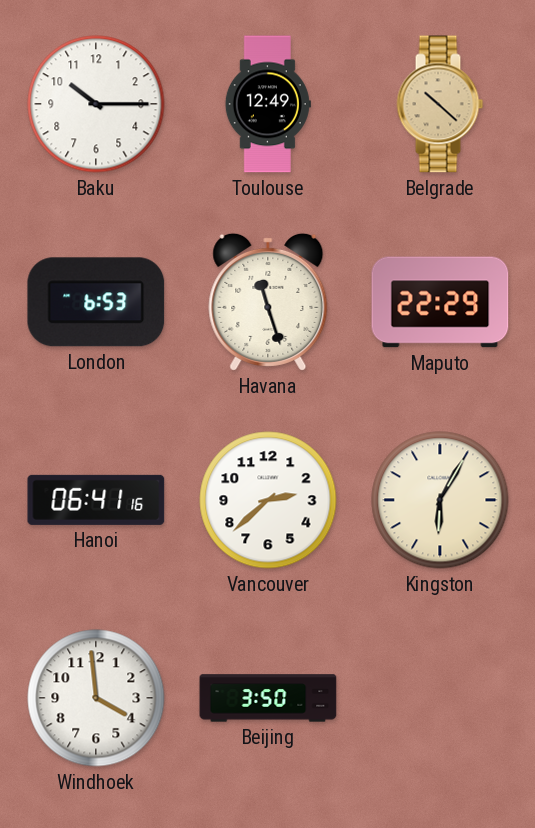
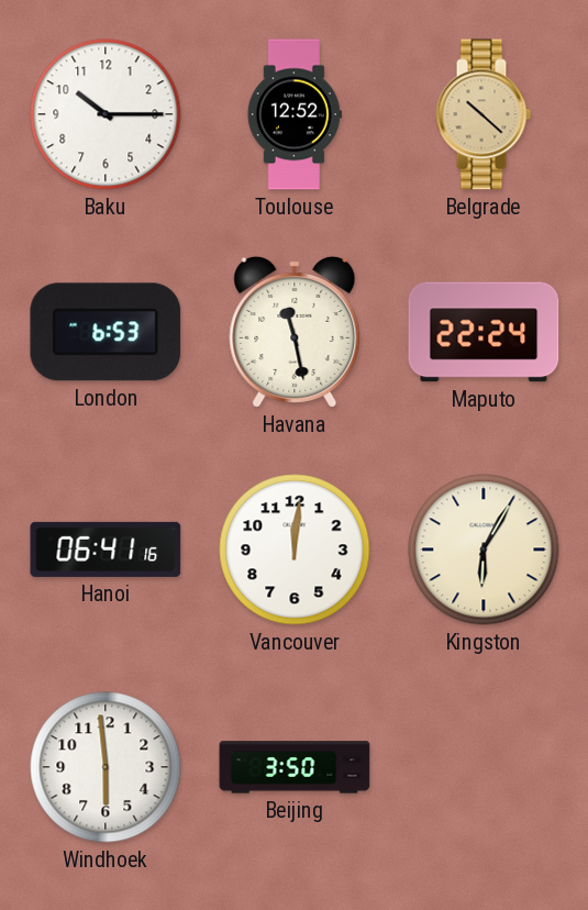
Toulouse: 12:49 -> 12:52 (295, 114)
Havana: 11:27 -> 11:28 (295, 332)
Maputo: 22:29 -> 22:24 (484, 332)
Vancouver: 2:38 -> 12:01 (295, 550)
Windhoek: 3:59 -> 5:59 (106, 767)
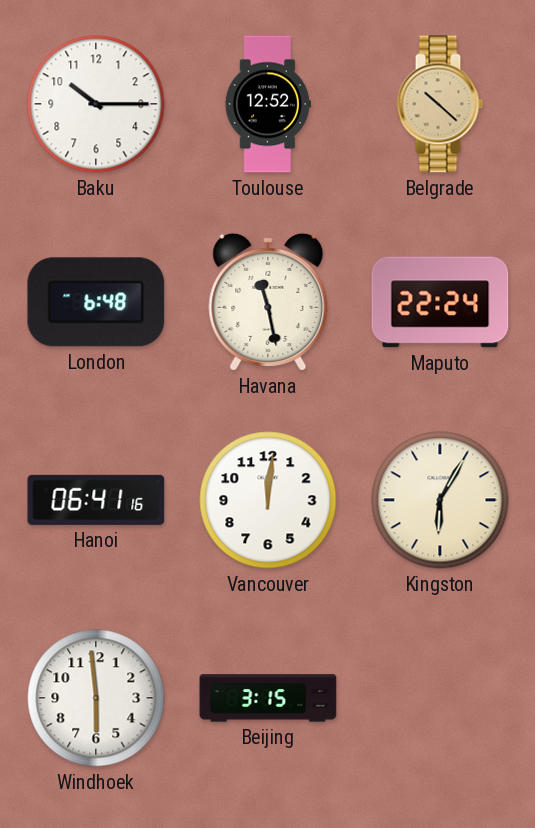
London: 6:53 -> 6:48 (96, 302)
Beijing: 3:50 -> 3:15 (268, 698)
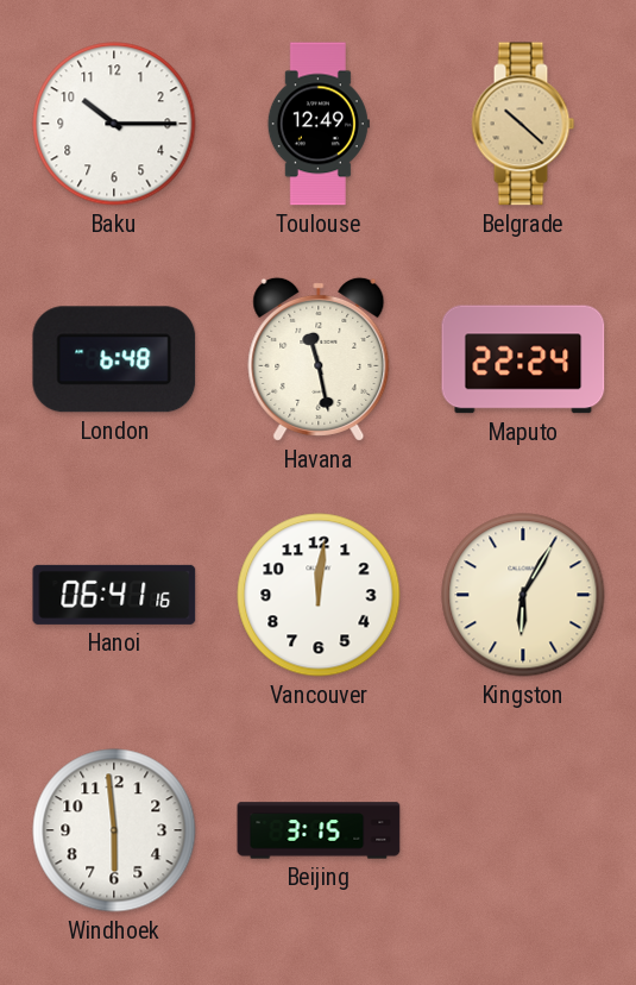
Toulouse: 12:52 -> 12:49 (319, 124)
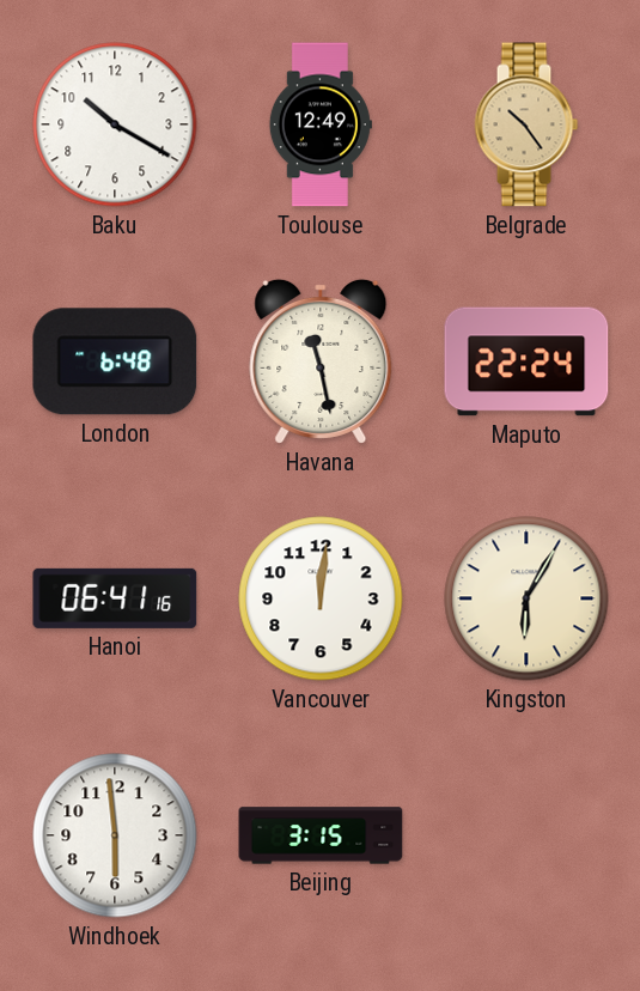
Baku: 10:15 -> 10:20 (115, 124)
Belgrade: 10:22 -> 10:24 (526, 124)
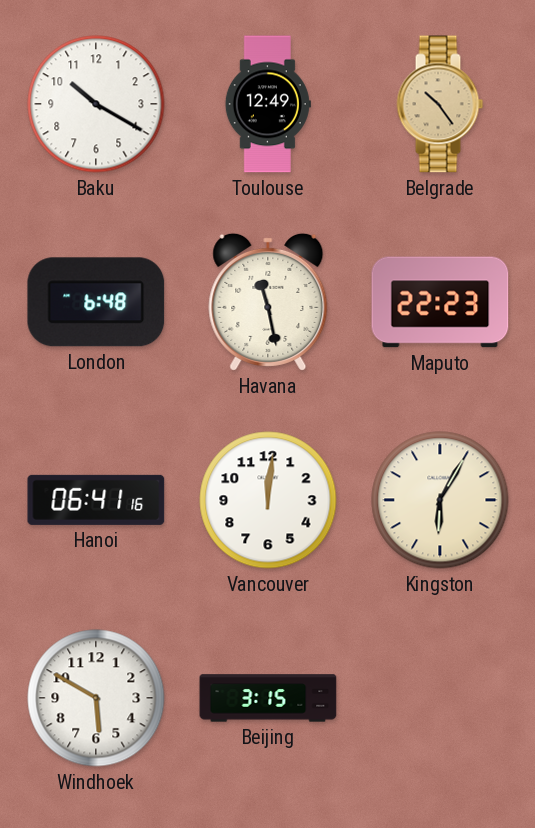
Maputo: 22:24 -> 22:23 (440, 302)
Windhoek: 5:59 -> 5:50 (96, 698)
